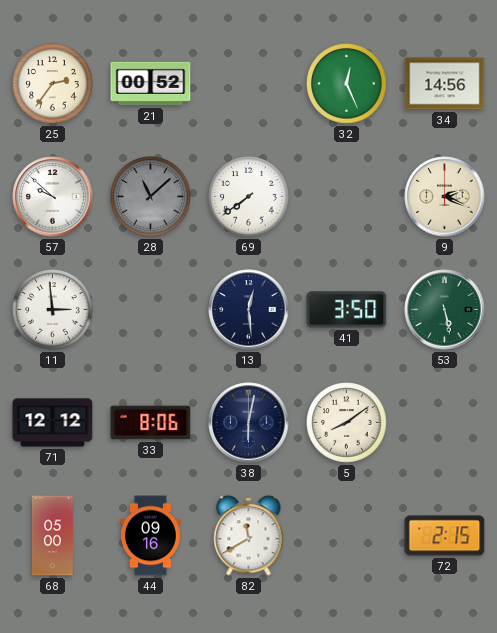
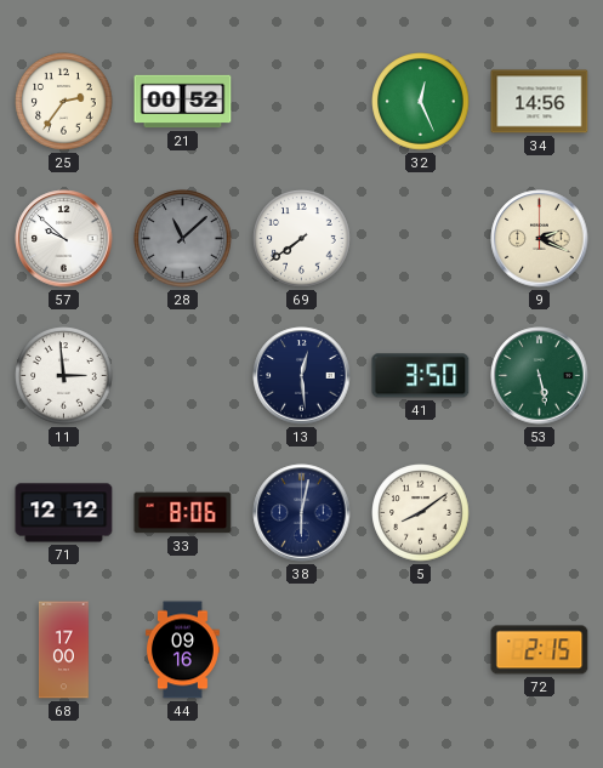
68: 05:00 -> 17:00 (63, 650)
82: 11:40 -> none (249, 536)
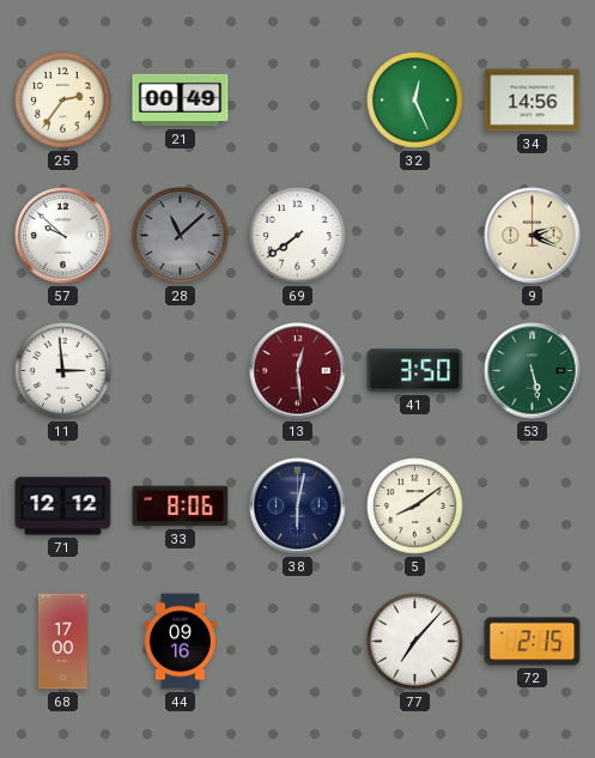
21: 00:52 -> 00:49 (181, 101)
13 dial: navy -> burgundy (298, 371)
77: none -> 7:07 (415, 642)
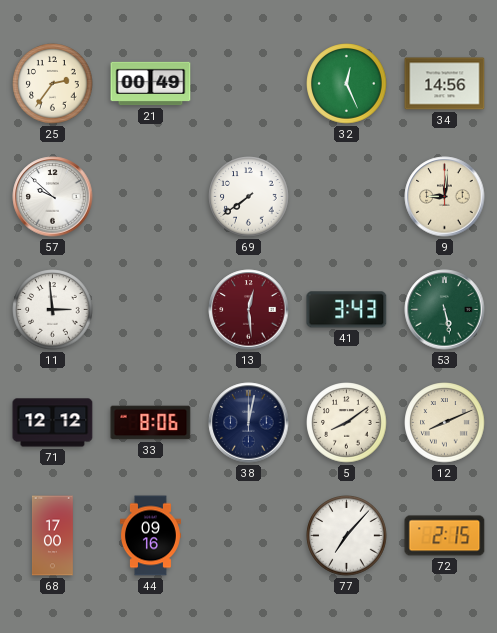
28: 11:08 -> none (181, 236)
9: 2:19 -> 9:01 (445, 197)
41: 3:50 -> 3:43 (347, 310)
38: 6:02 -> 12:02 (249, 423)
12: none -> 8:11 (445, 423)
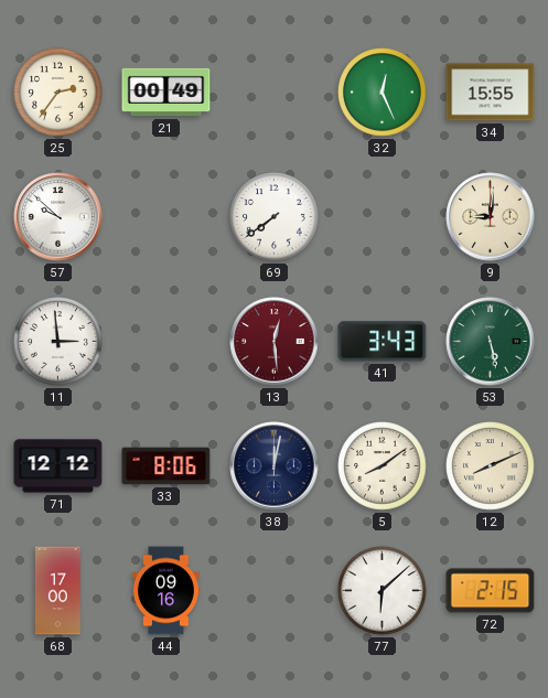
34: 14:56 -> 15:55 (491, 93)
77: 7:07 -> 6:08 (383, 591)
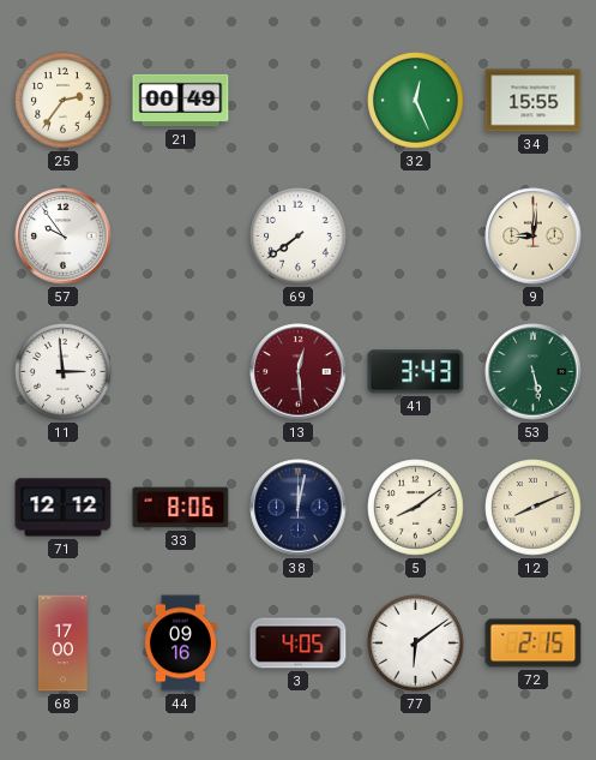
57: 9:52 -> 9:54 (64, 237)
3: none -> 4:05 (299, 644)
77: 6:08 -> 6:09 (416, 644)
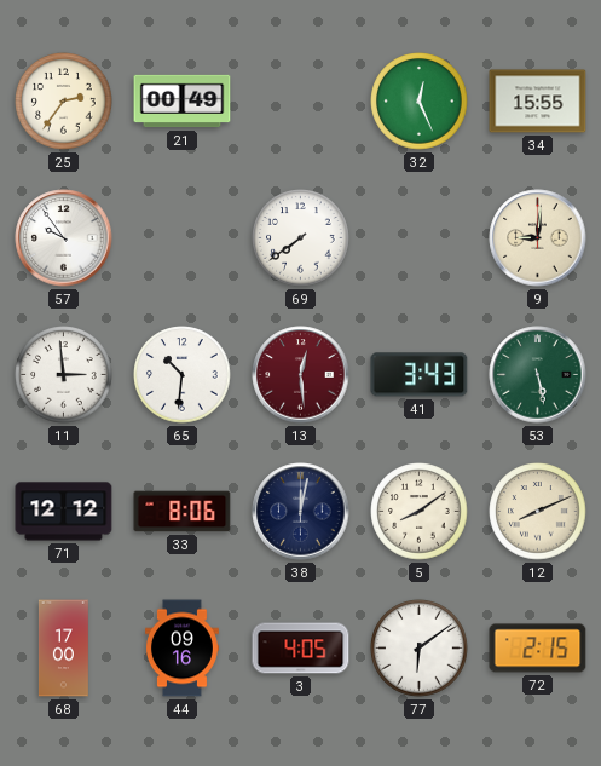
65: none -> 10:31 (183, 375)
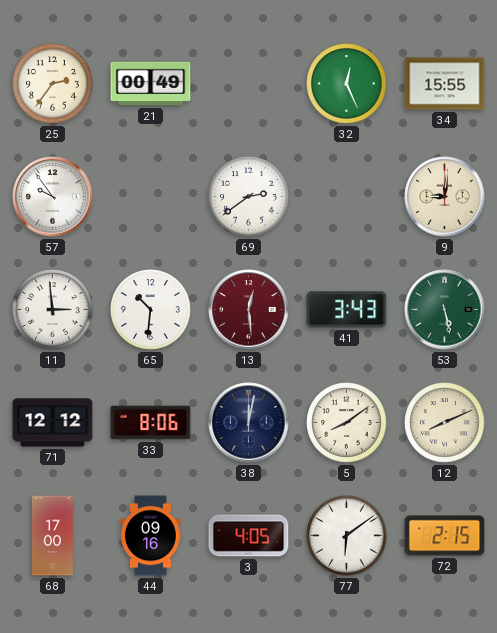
69: 7:39 -> 2:39 (249, 197)
